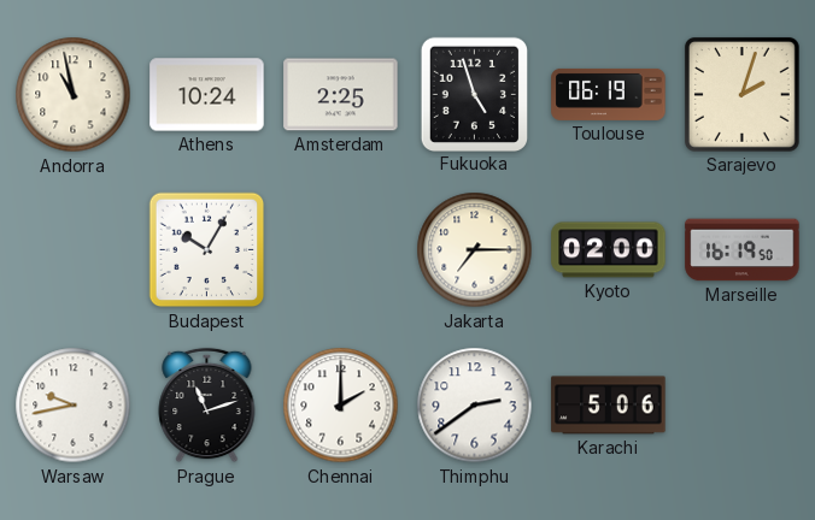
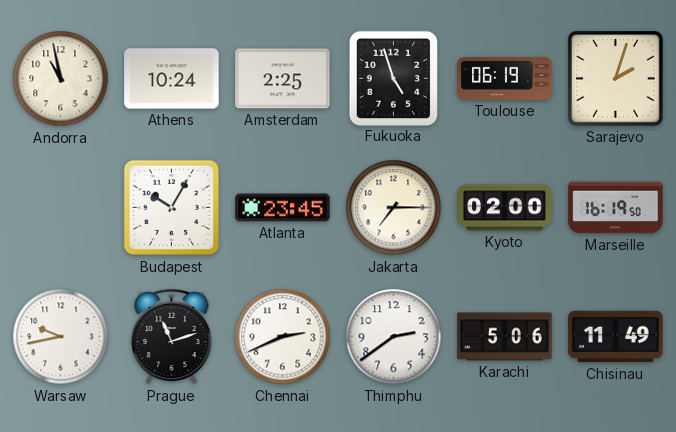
Atlanta: none -> 23:45 (283, 208)
Chennai: 2:00 -> 2:41 (283, 337)
Chisinau: none -> 11:49 (616, 337)
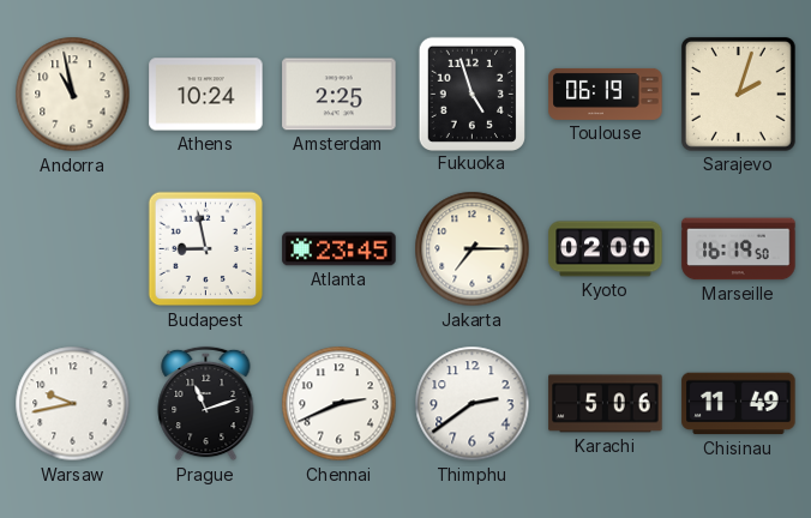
Budapest: 10:05 -> 8:58 (206, 249)
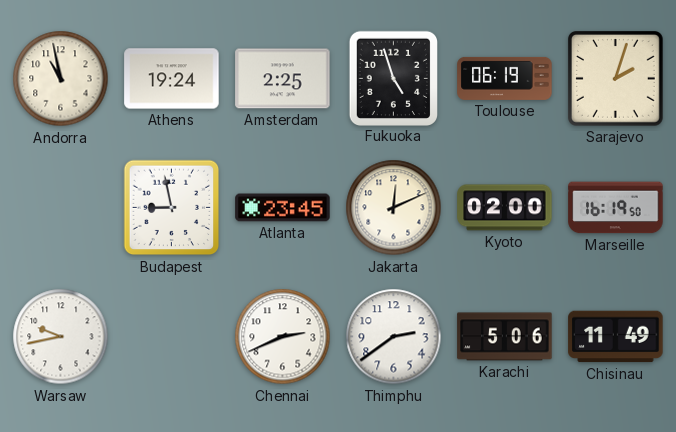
Athens: 10:24 -> 19:24 (172, 79)
Jakarta: 7:15 -> 12:11 (394, 208)
Prague: 11:12 -> none (206, 404)
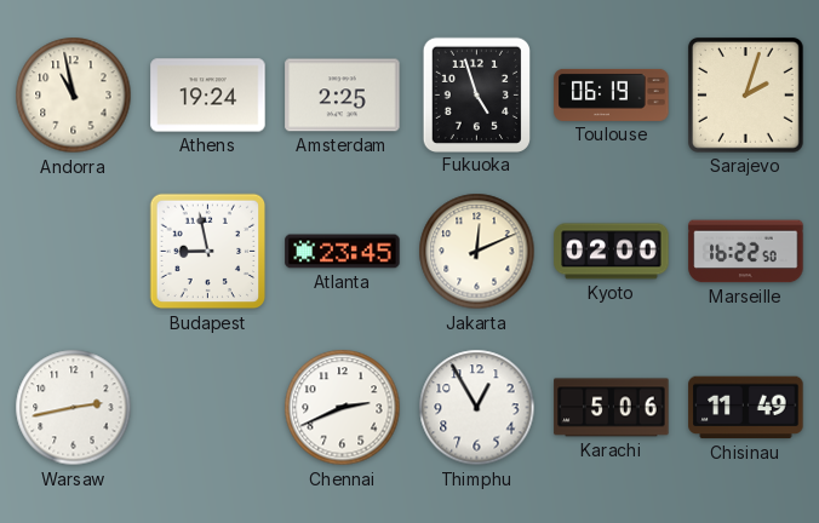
Marseille: 16:19 -> 16:22 (746, 252)
Warsaw: 9:43 -> 2:43 (74, 408)
Thimphu: 2:39 -> 12:55 (477, 408)
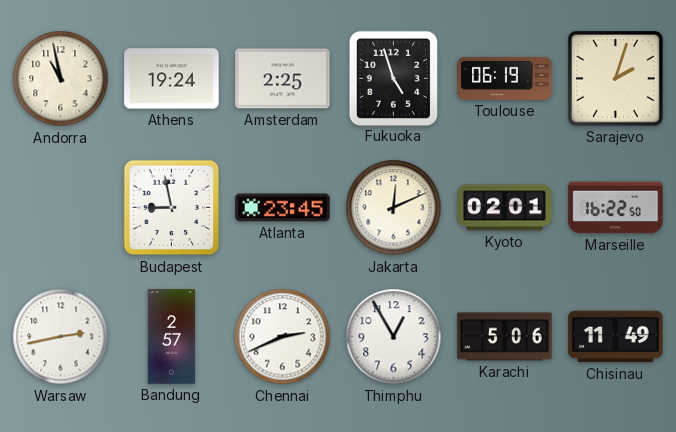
Kyoto: 02:00 -> 02:01 (505, 208)
Bandung: none -> 2:57 (172, 337)
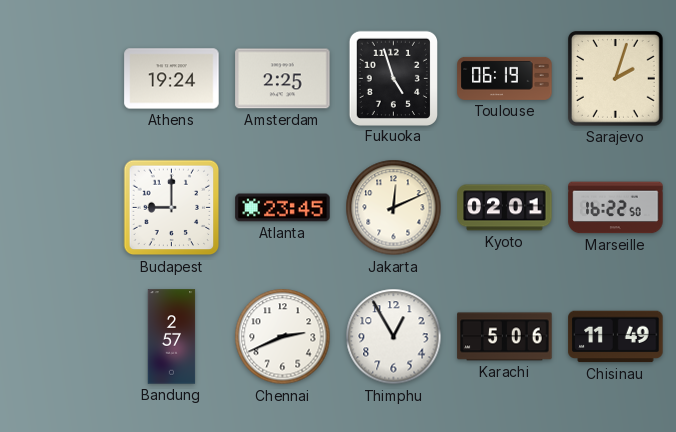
Andorra: 10:58 -> none (61, 79)
Budapest: 8:58 -> 9:00 (172, 208)
Warsaw: 2:43 -> none (61, 337)
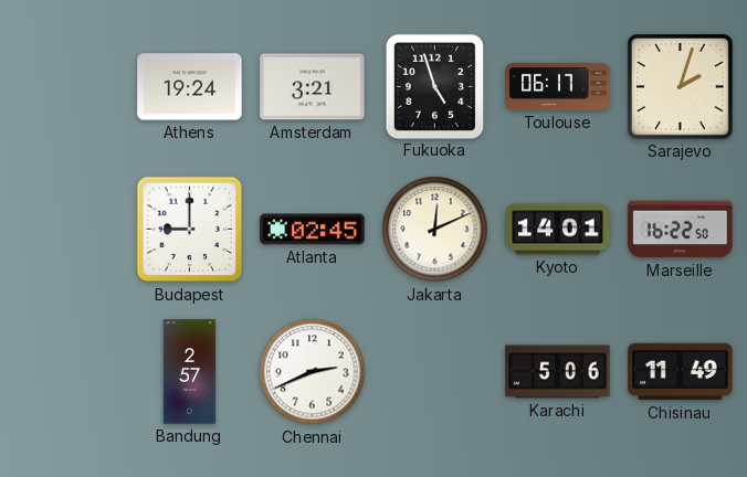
Amsterdam: 2:25 -> 3:21 (313, 87)
Toulouse: 06:19 -> 06:17 (558, 86)
Atlanta: 23:45 -> 02:45 (313, 230)
Kyoto: 02:01 -> 14:01 (558, 230)
Thimphu: 12:55 -> none (394, 337)
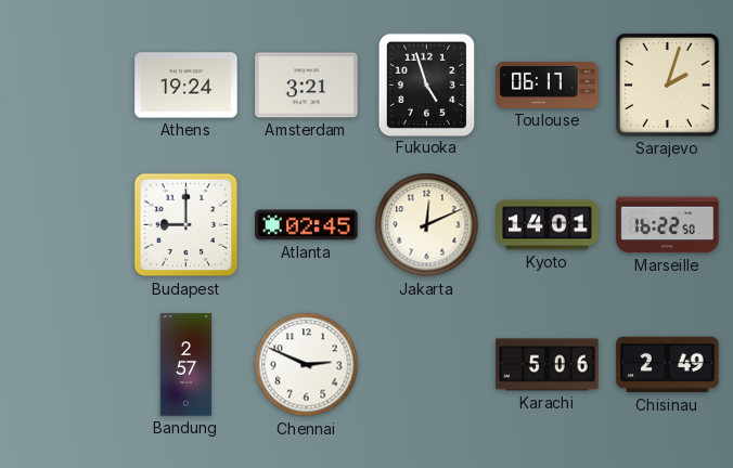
Chennai: 2:41 -> 2:49 (307, 365)
Chisinau: 11:49 -> 2:49 (668, 365)
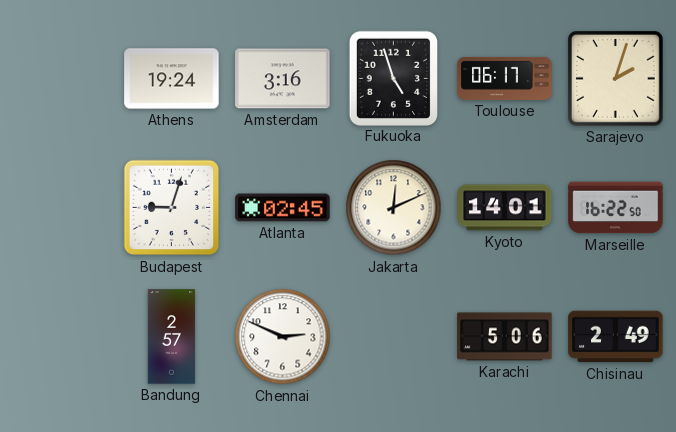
Amsterdam: 3:21 -> 3:16 (283, 79)
Budapest: 9:00 -> 9:03 (172, 208)
